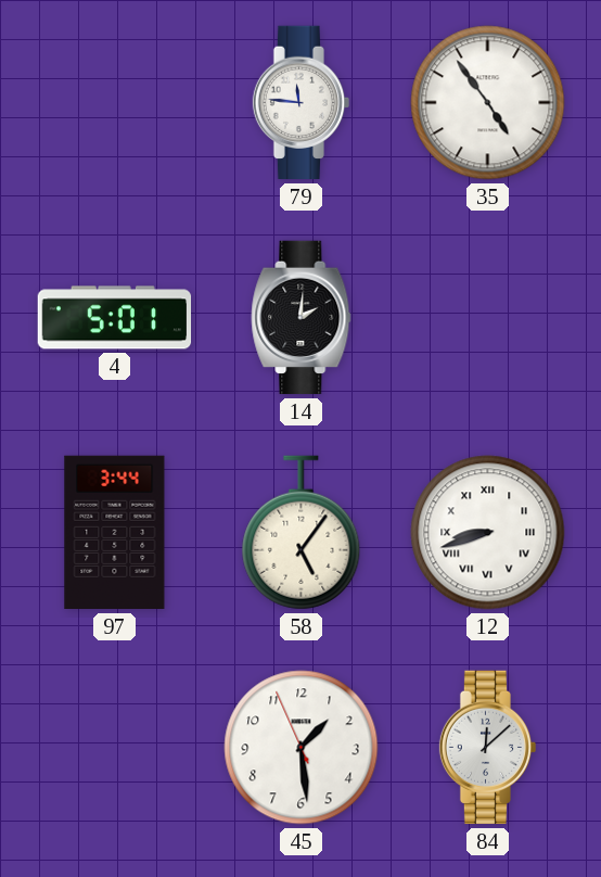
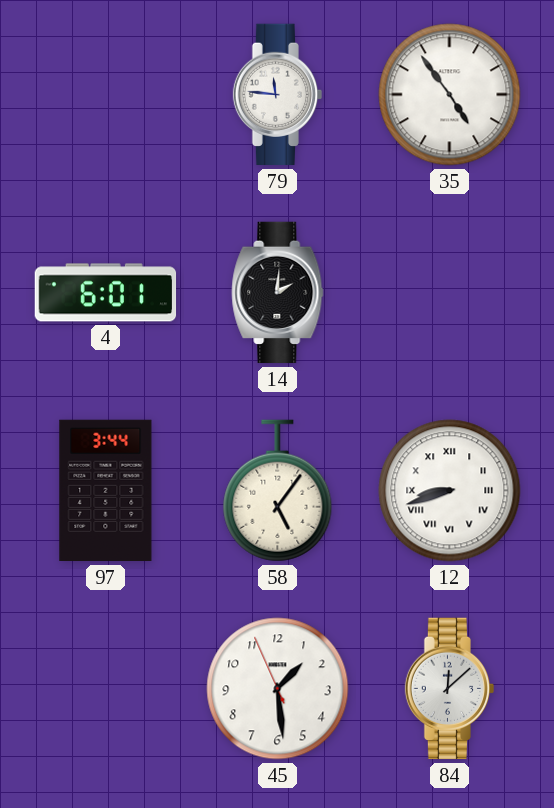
4: 5:01 -> 6:01 (106, 293)
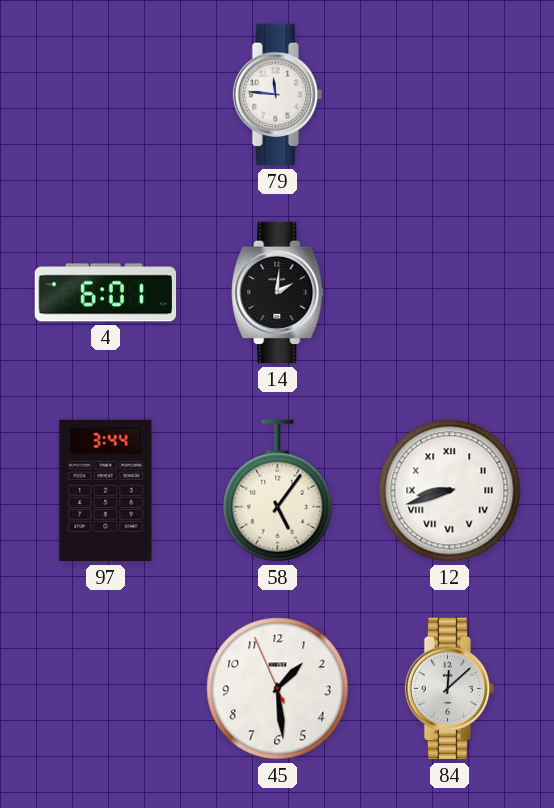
35: 4:54 -> none (450, 95)
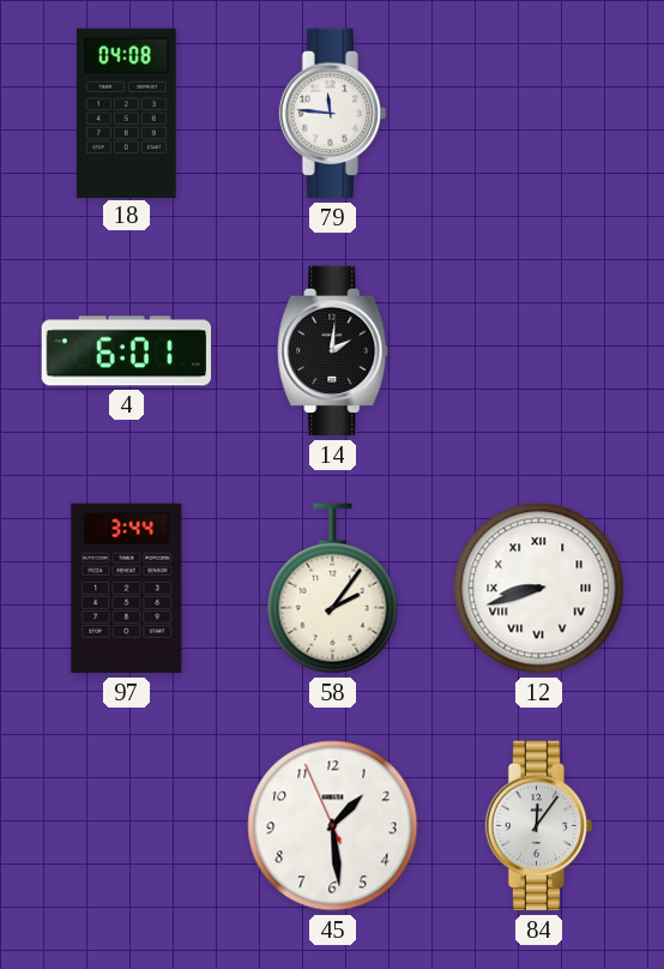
18: none -> 04:08 (127, 113)
58: 5:06 -> 2:06 (333, 589)
84: 12:08 -> 12:06 (539, 826)
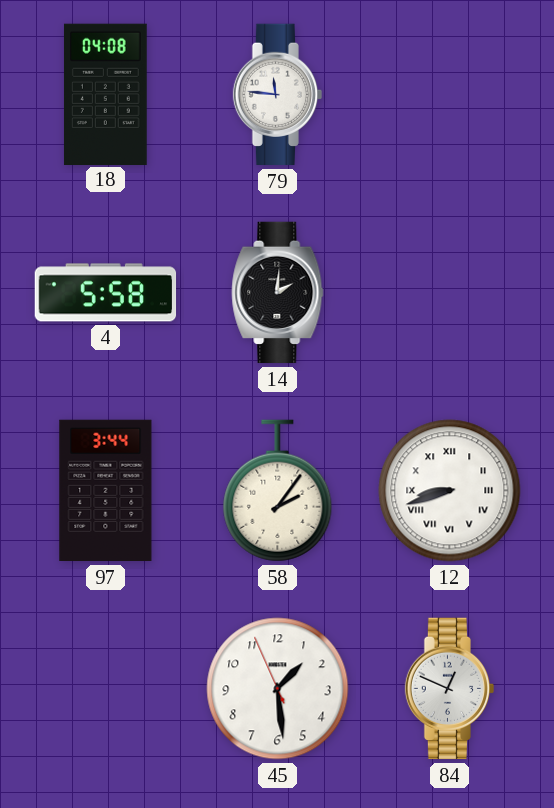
4: 6:01 -> 5:58 (106, 293)
84: 12:06 -> 12:49 (450, 689)
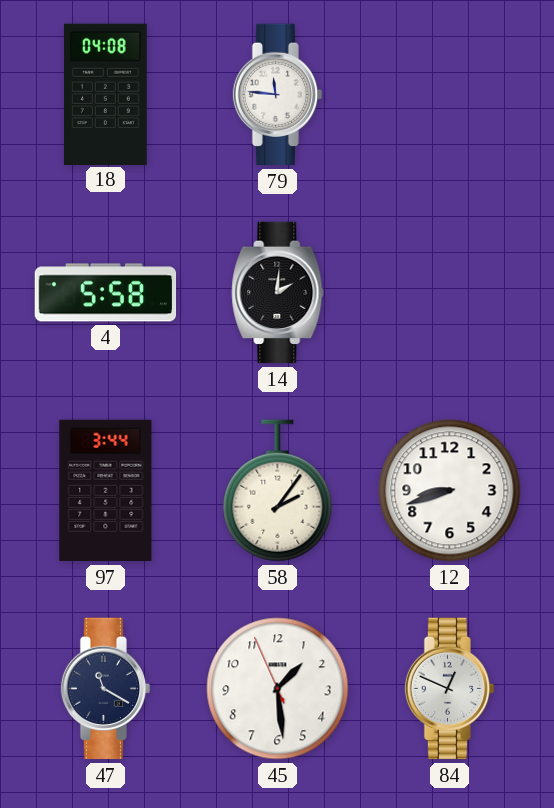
12 numerals: Roman -> Arabic (450, 491)
47: none -> 11:20 (106, 689)
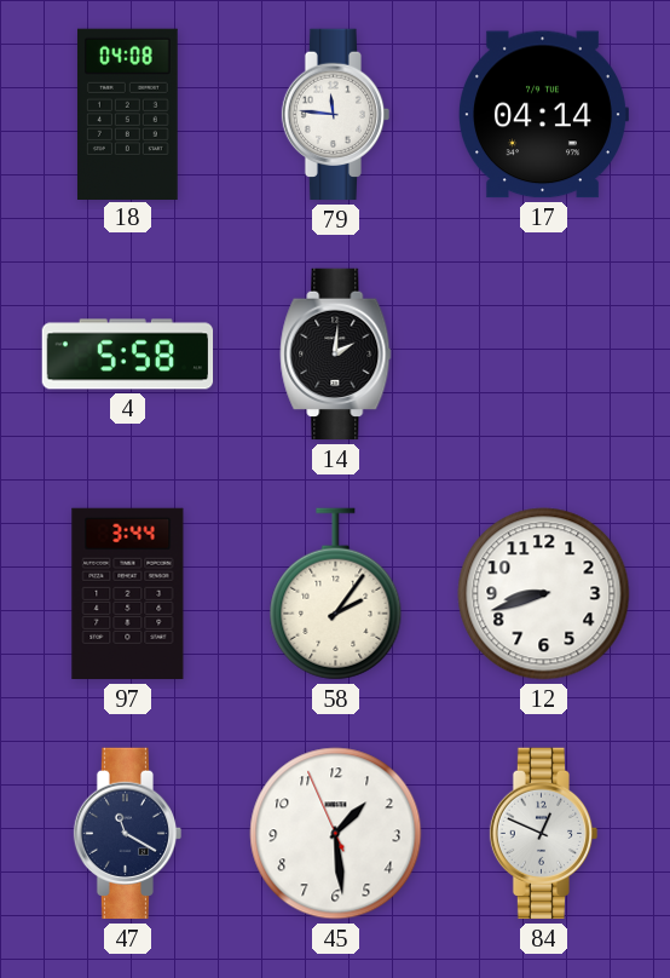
17: none -> 04:14 (543, 115)
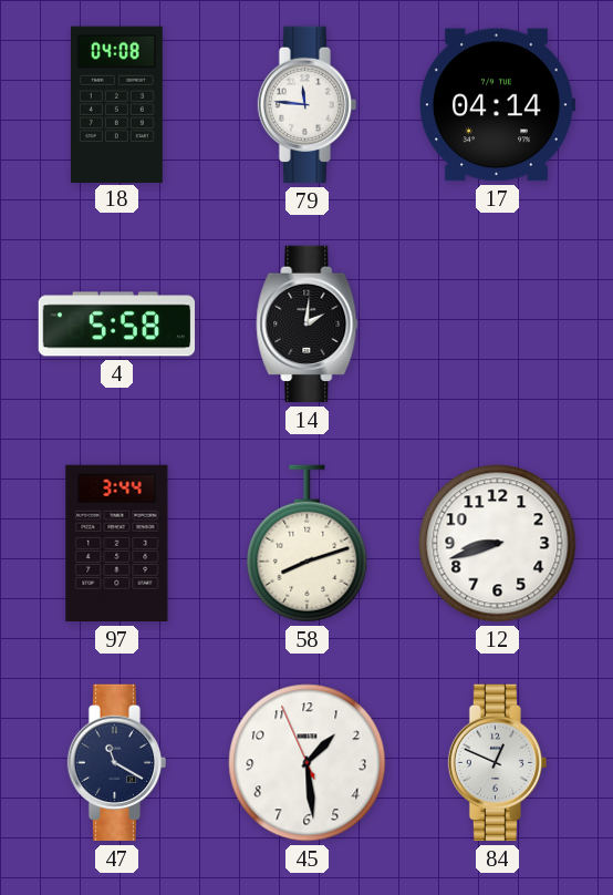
58: 2:06 -> 8:12 (308, 544)
